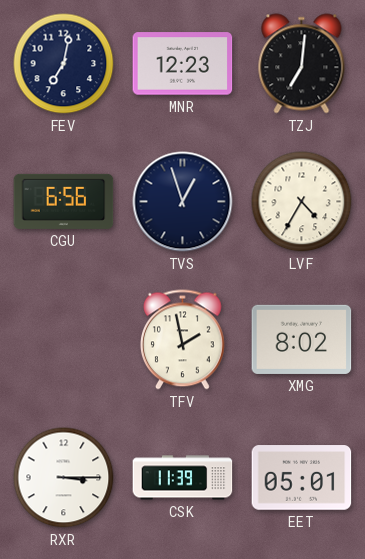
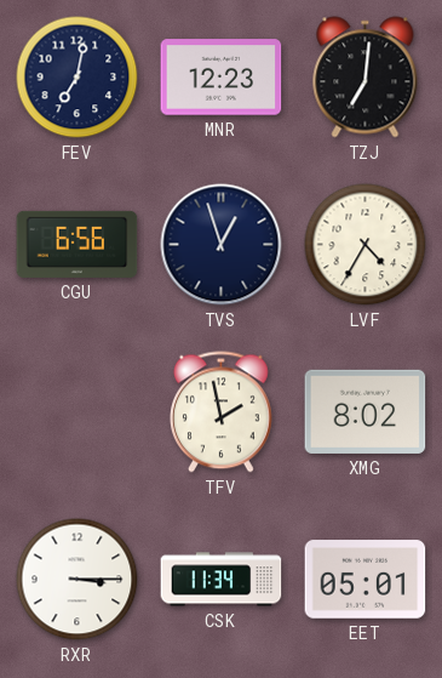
CSK: 11:39 -> 11:34 (222, 580)
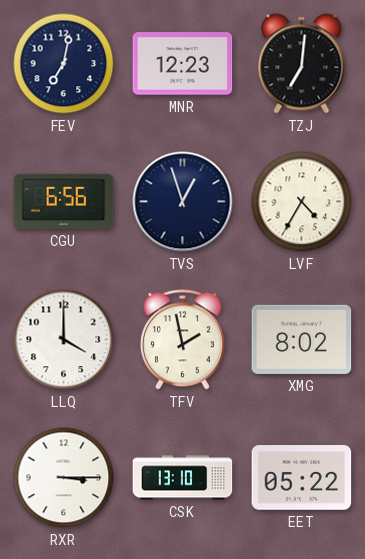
LLQ: none -> 4:00 (64, 340)
CSK: 11:34 -> 13:10 (183, 478)
EET: 05:01 -> 05:22 (302, 478)
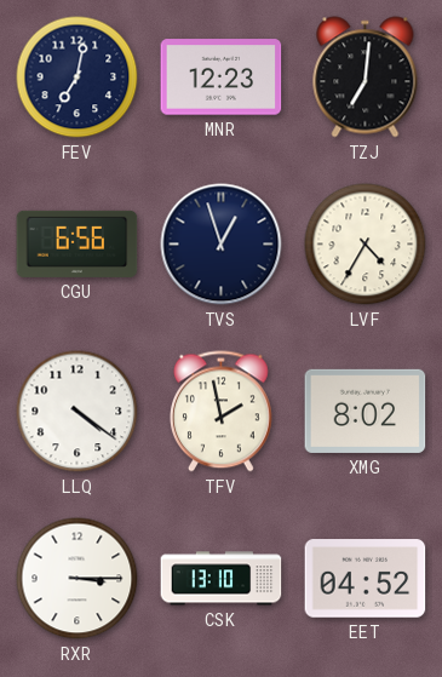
LLQ: 4:00 -> 4:21 (78, 412)
EET: 05:22 -> 04:52 (366, 579)
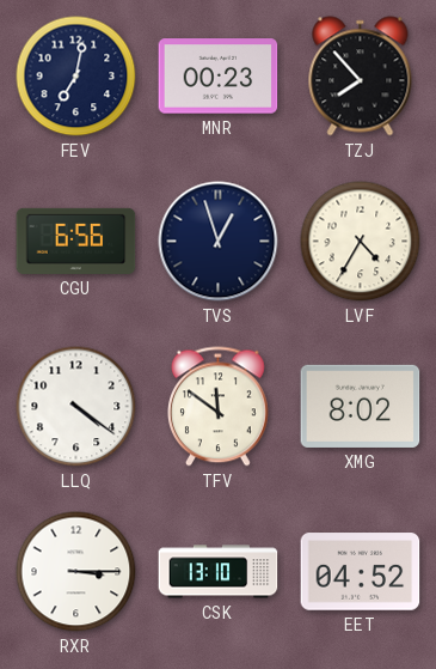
MNR: 12:23 -> 00:23 (219, 77)
TZJ: 7:01 -> 7:53 (361, 77)
TFV: 1:58 -> 11:51 (217, 407)
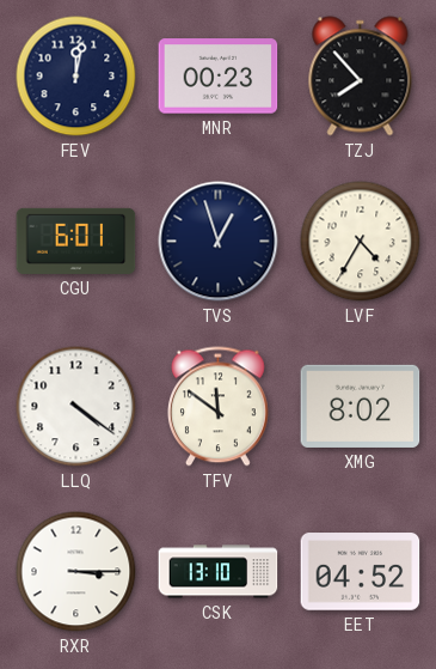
FEV: 7:02 -> 12:02 (76, 77)
CGU: 6:56 -> 6:01 (76, 241)
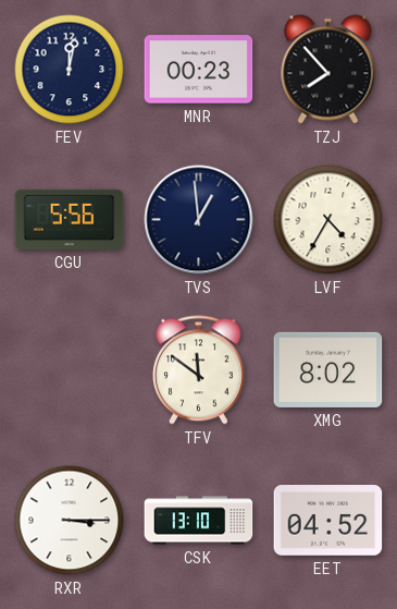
CGU: 6:01 -> 5:56 (70, 219)
TVS: 12:57 -> 12:59 (199, 220)
LLQ: 4:21 -> none (76, 407)
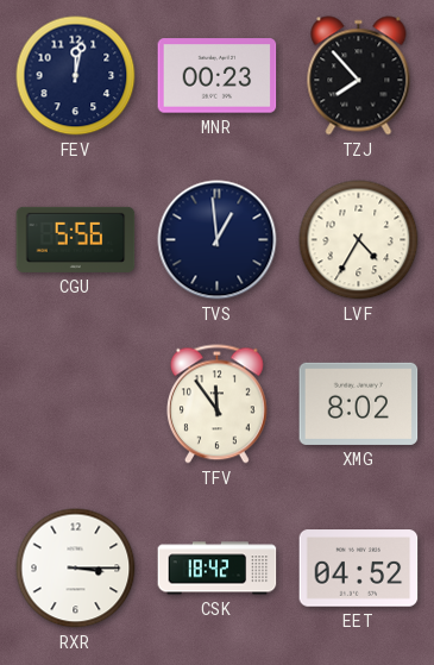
TFV: 11:51 -> 11:54 (216, 404)
CSK: 13:10 -> 18:42 (218, 569)
